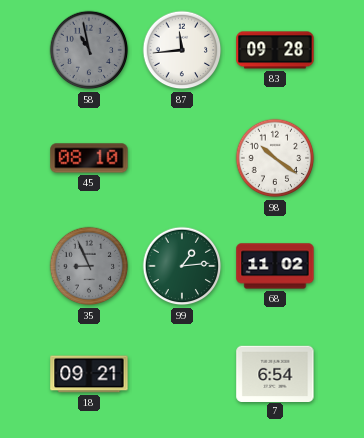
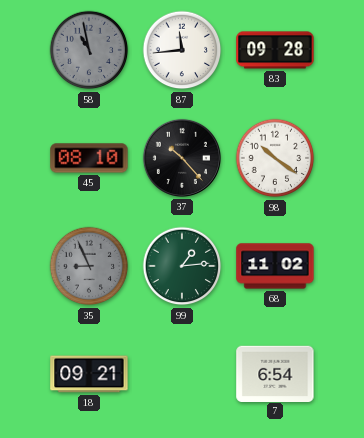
37: none -> 10:23 (182, 158)
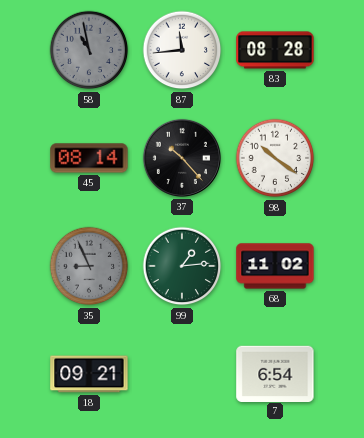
83: 09:28 -> 08:28 (275, 50)
45: 08:10 -> 08:14 (89, 158)
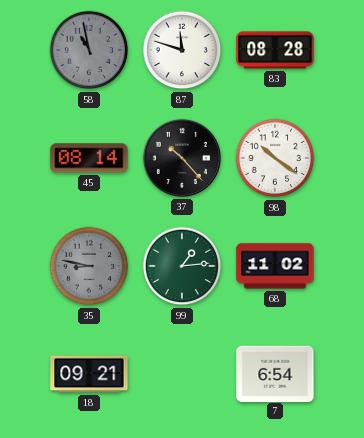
87: 11:44 -> 11:48 (182, 50)
35: 8:56 -> 8:47 (89, 266)
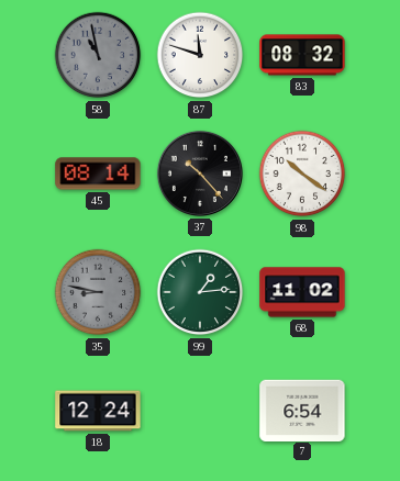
83: 08:28 -> 08:32 (302, 55)
18: 09:21 -> 12:24 (98, 411)
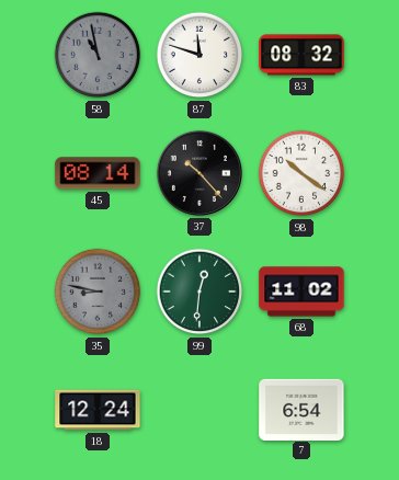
99: 1:14 -> 12:31 (200, 292)
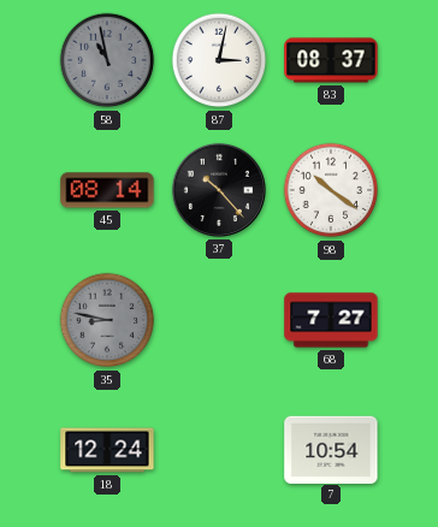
87: 11:48 -> 3:02 (219, 60)
83: 08:32 -> 08:37 (331, 60)
99: 12:31 -> none (200, 292)
68: 11:02 -> 7:27 (331, 320)
7: 6:54 -> 10:54 (331, 449)
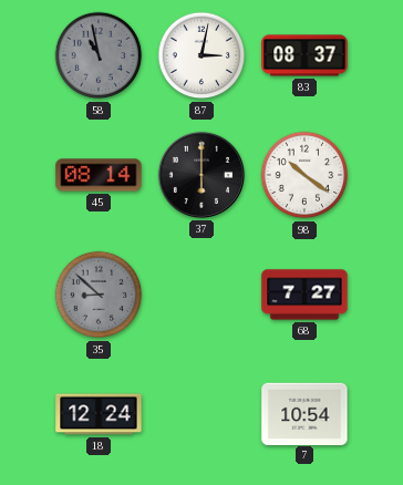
37: 10:23 -> 6:00 (201, 175)
35: 8:47 -> 8:52 (99, 295)
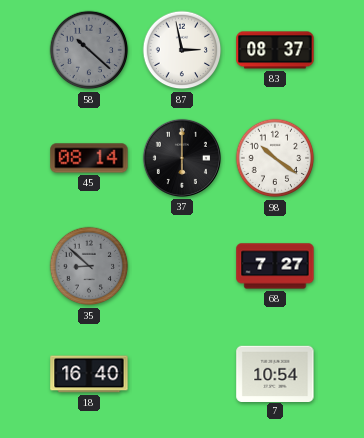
58: 10:58 -> 10:22 (89, 50)
87: 3:02 -> 2:58 (182, 50)
18: 12:24 -> 16:40 (89, 374)
